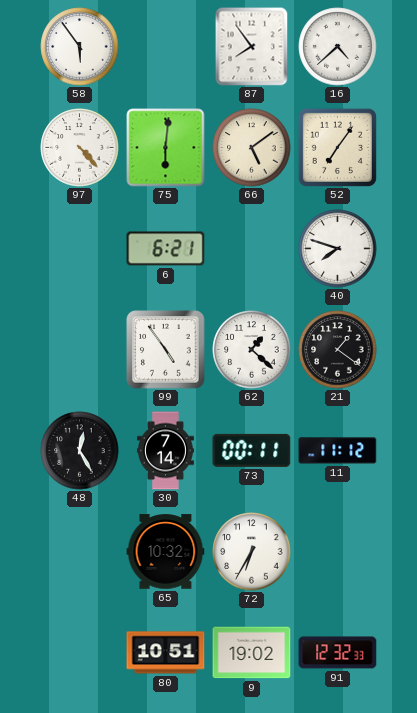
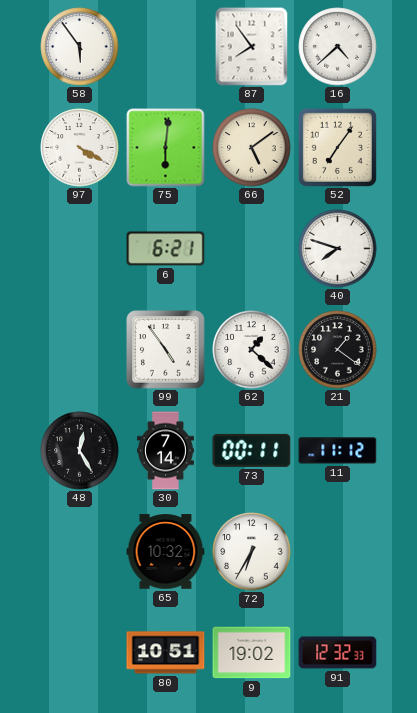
97: 4:23 -> 4:20 (80, 148)
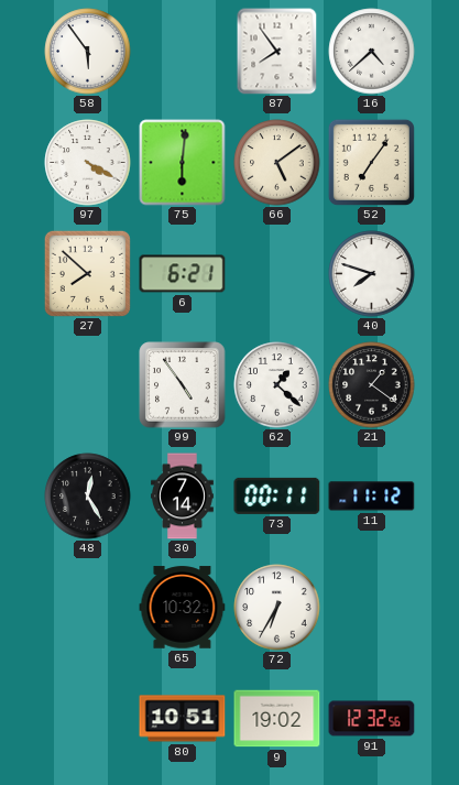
27: none -> 7:52 (87, 273)
91: 12:32:33 -> 12:32:56 (372, 719)
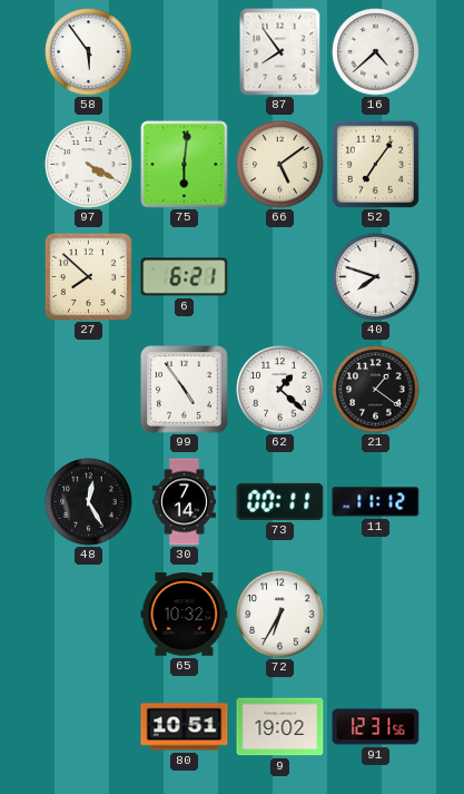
91: 12:32 -> 12:31 (376, 727)
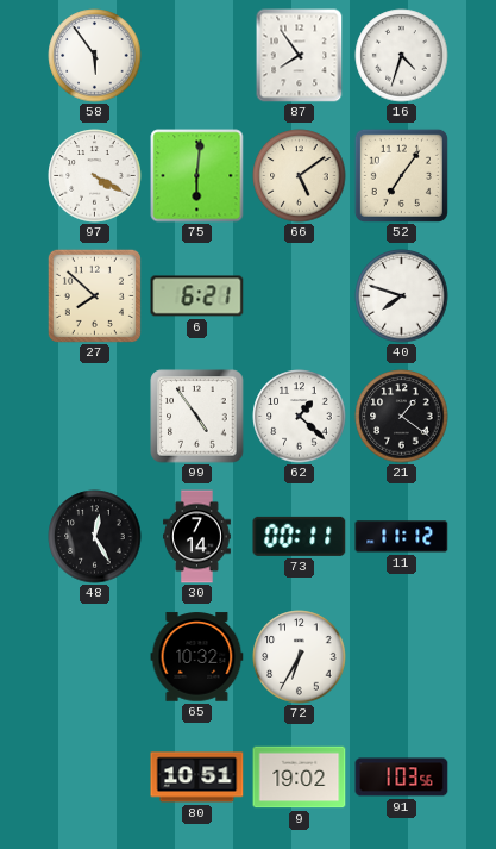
16: 4:38 -> 4:33 (402, 56)
91: 12:31 -> 1:03 (402, 778)
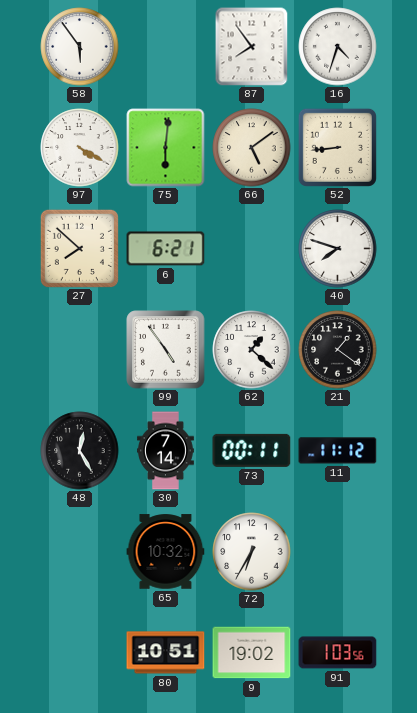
52: 7:06 -> 8:44 (337, 147)
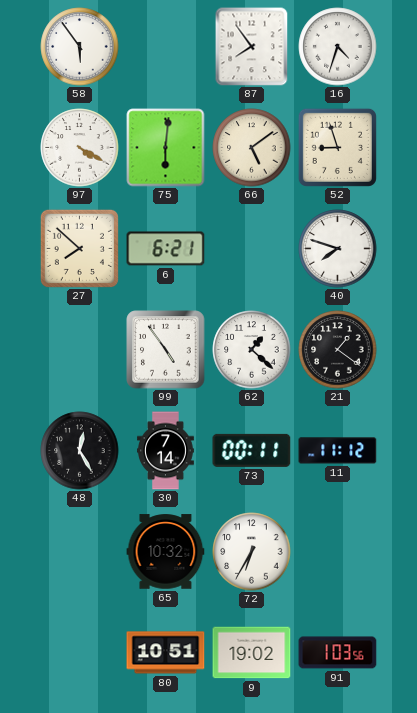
52: 8:44 -> 8:57 (337, 147)
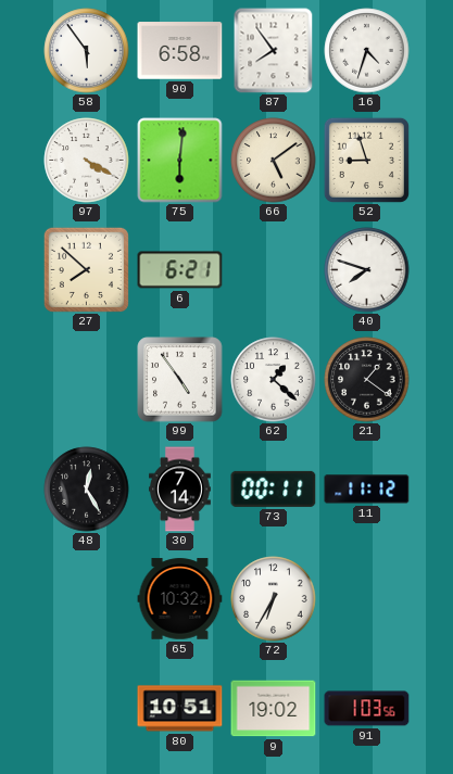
90: none -> 6:58 (180, 51)
